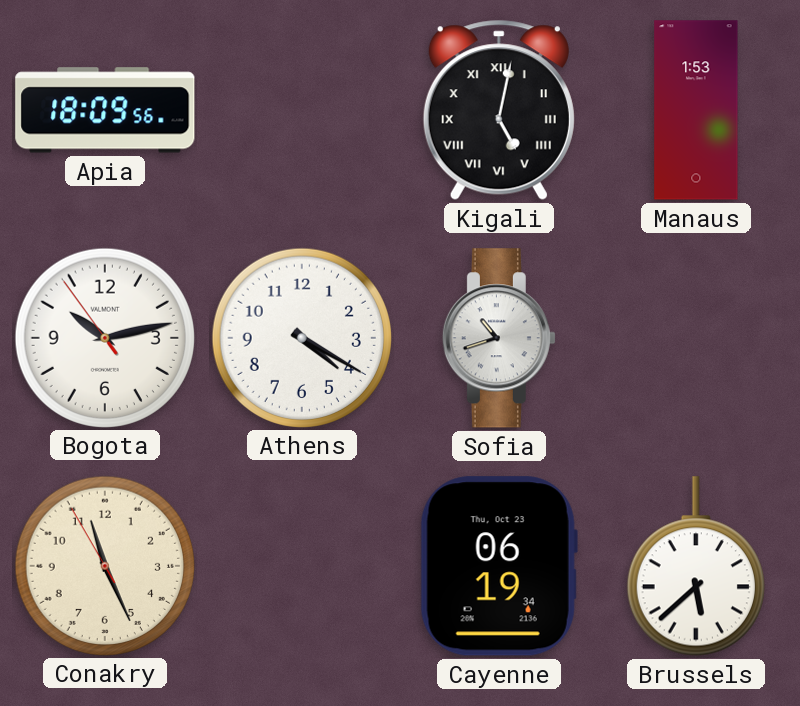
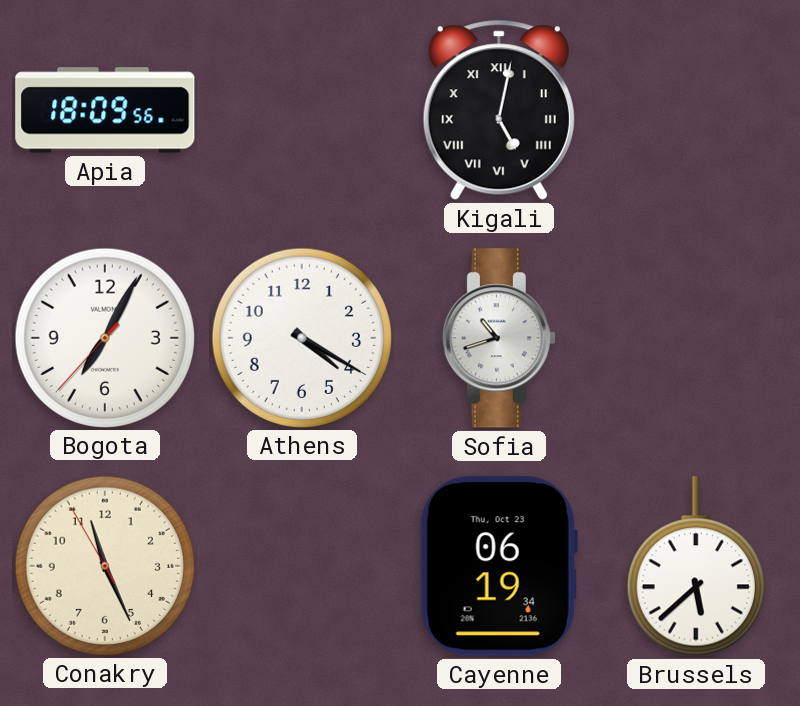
Manaus: 1:53 -> none (696, 110)
Bogota: 10:12 -> 7:04 (104, 337)
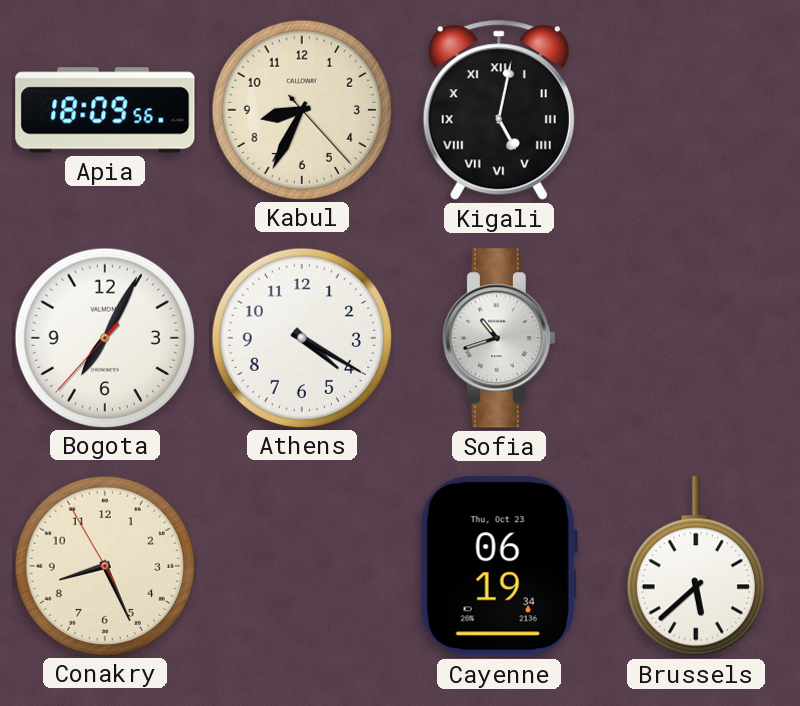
Kabul: none -> 8:34 (301, 109)
Conakry: 11:25 -> 8:25 (104, 565)
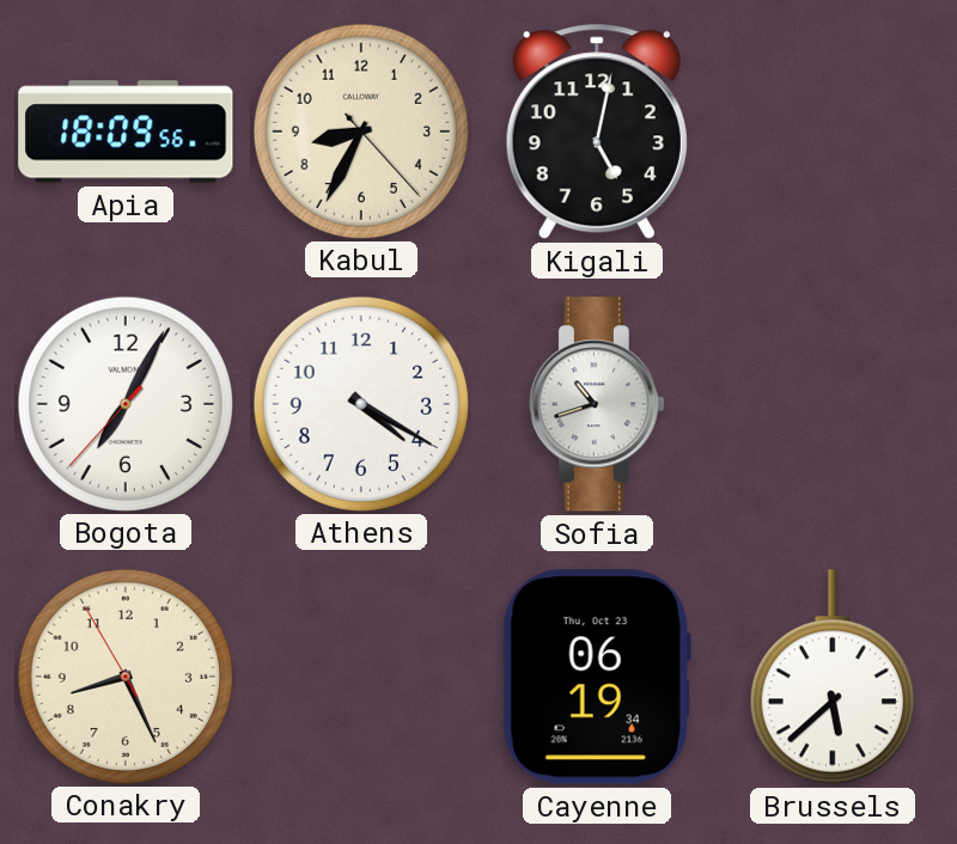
Kigali numerals: Roman -> Arabic (597, 132)
